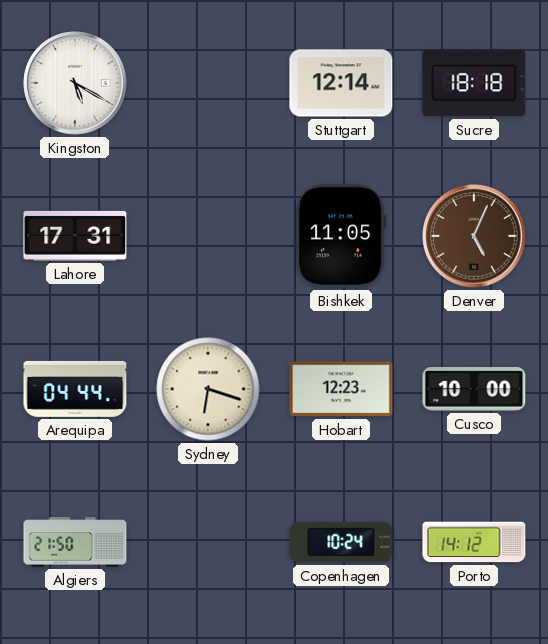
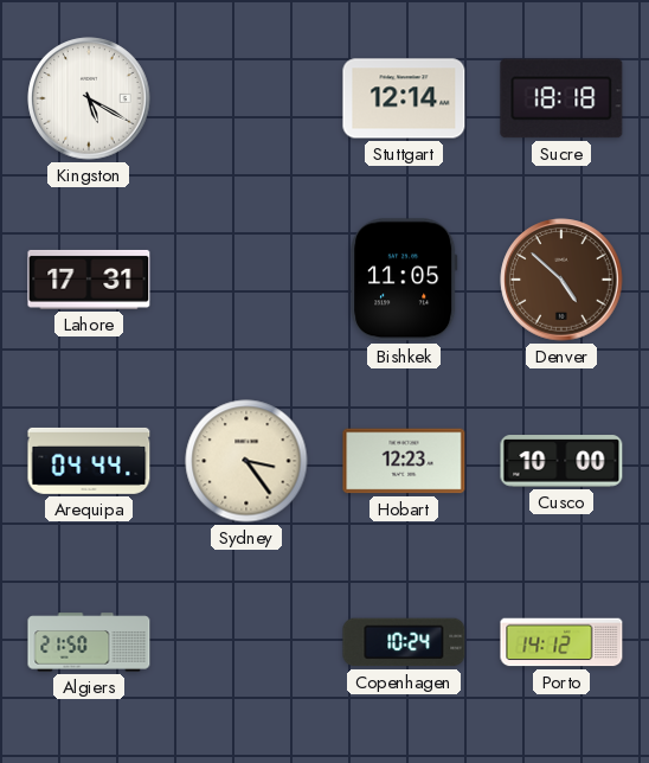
Denver: 5:04 -> 4:52 (561, 280)
Sydney: 6:18 -> 3:24 (246, 461)
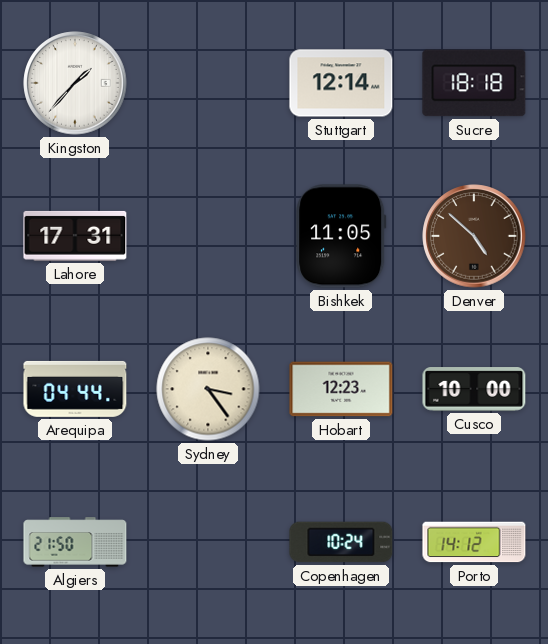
Kingston: 5:20 -> 1:37 (75, 83)
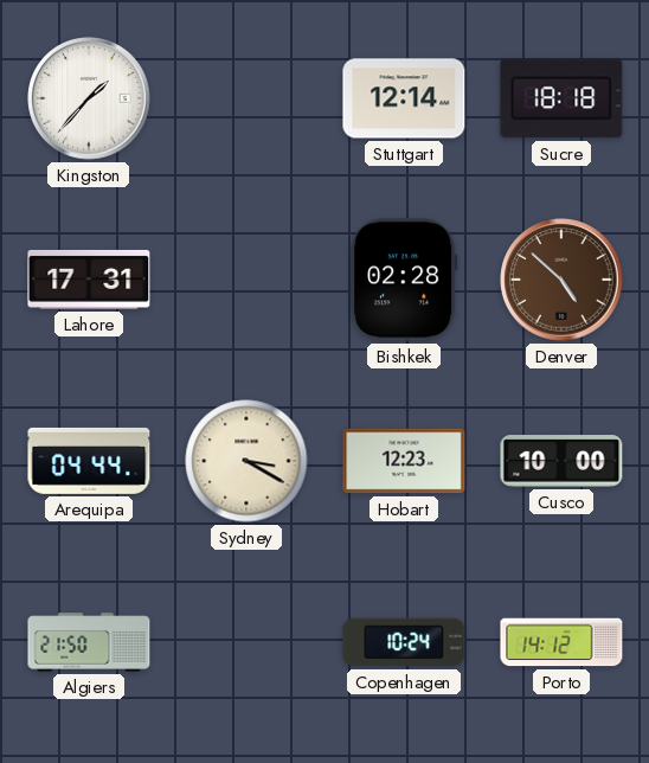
Bishkek: 11:05 -> 02:28 (404, 280)
Sydney: 3:24 -> 3:20 (246, 461)
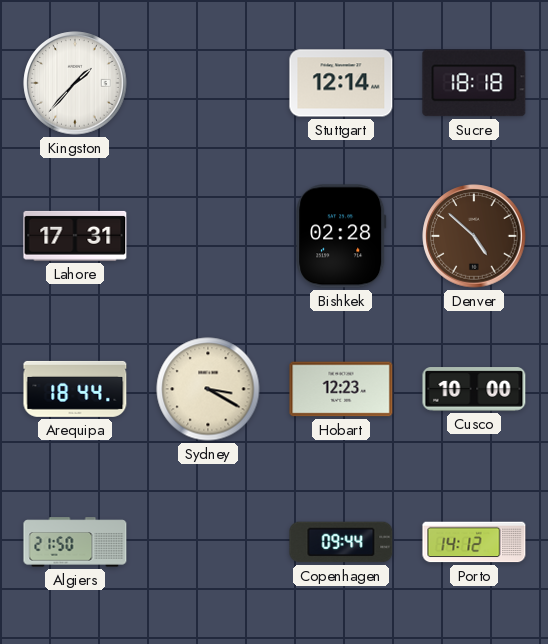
Arequipa: 04:44 -> 18:44 (75, 389)
Copenhagen: 10:24 -> 09:44 (341, 542)
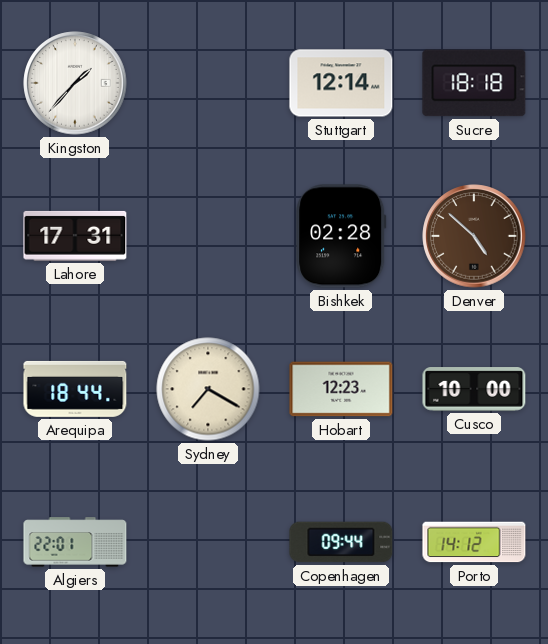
Sydney: 3:20 -> 7:20 (208, 389)
Algiers: 21:50 -> 22:01 (75, 542)
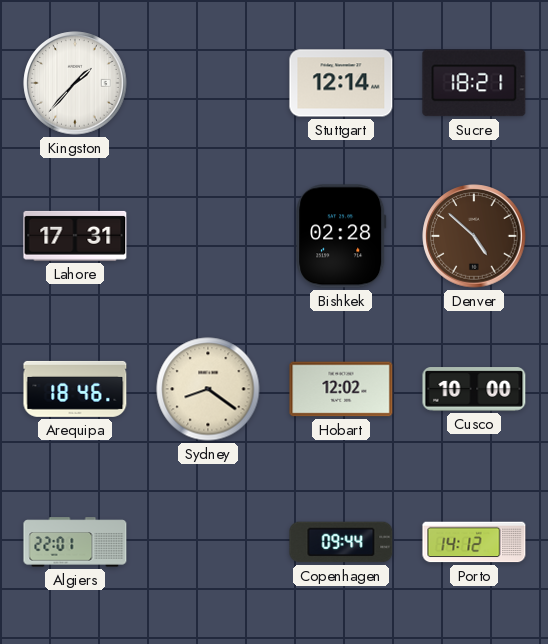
Sucre: 18:18 -> 18:21 (474, 83)
Arequipa: 18:44 -> 18:46 (75, 389)
Sydney: 7:20 -> 8:21 (208, 389)
Hobart: 12:23 -> 12:02 (341, 389)
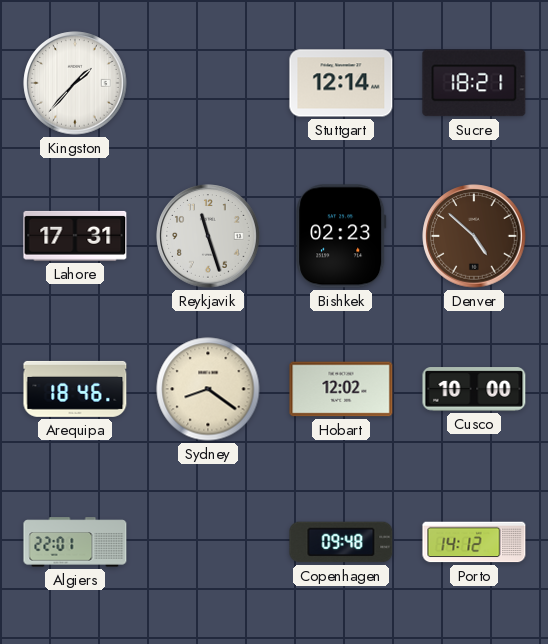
Reykjavik: none -> 11:27 (208, 236)
Bishkek: 02:28 -> 02:23 (341, 236)
Copenhagen: 09:44 -> 09:48 (341, 542)
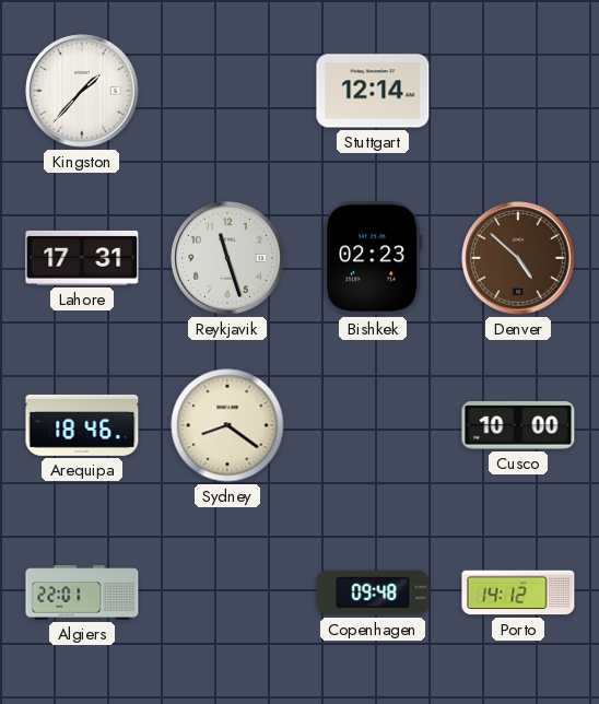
Sucre: 18:21 -> none (474, 83)
Hobart: 12:02 -> none (341, 389)
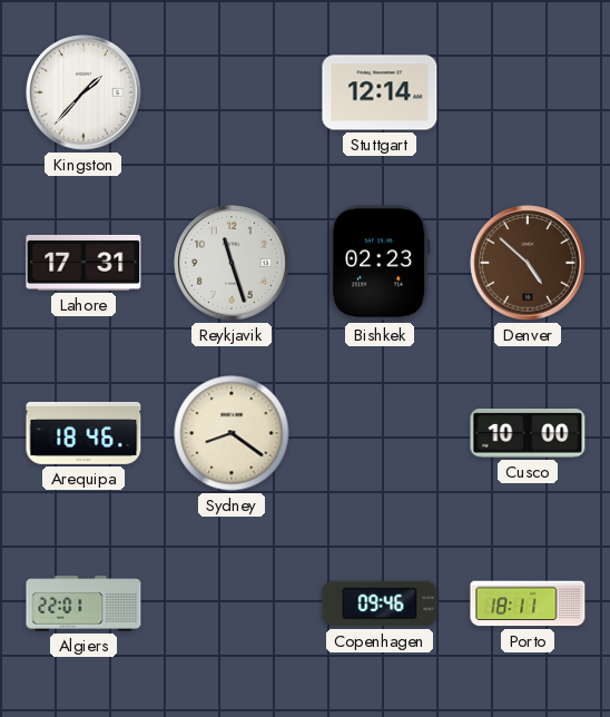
Copenhagen: 09:48 -> 09:46 (380, 603)
Porto: 14:12 -> 18:11 (528, 603)
